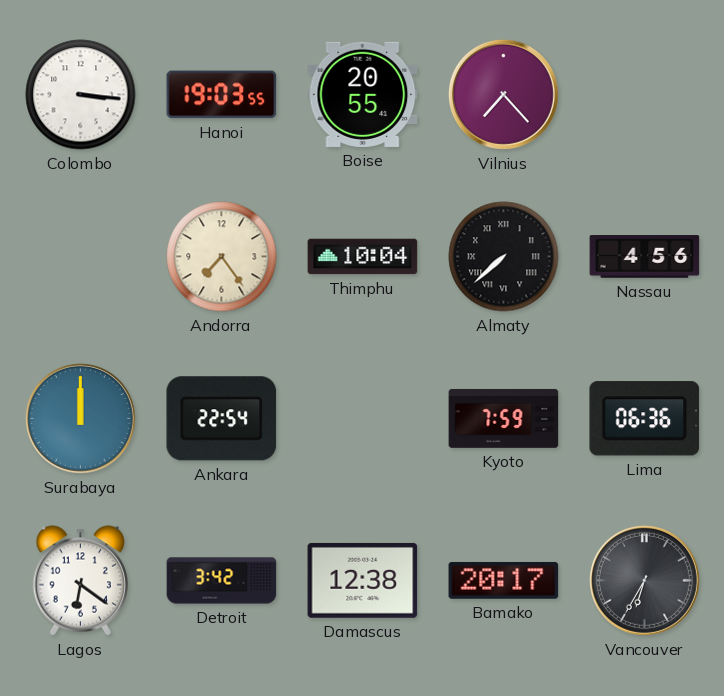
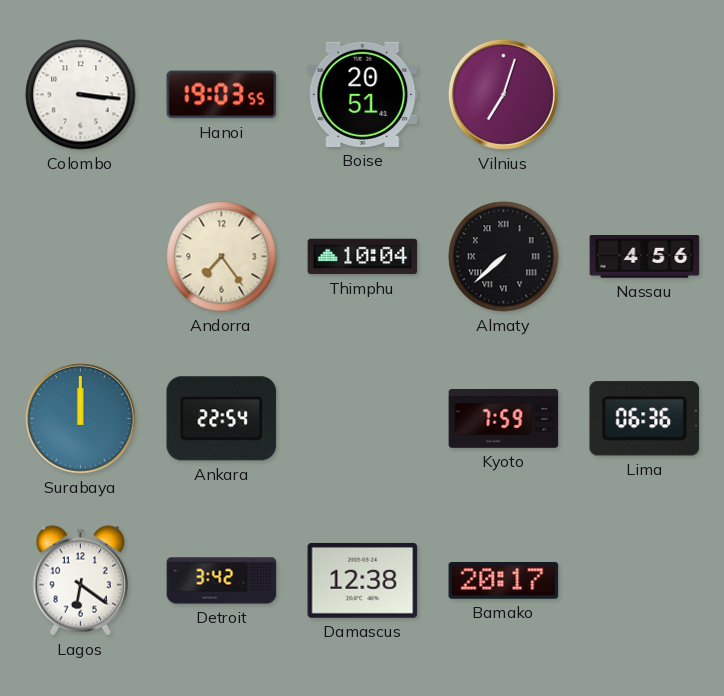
Boise: 20:55 -> 20:51 (363, 94)
Vilnius: 7:23 -> 7:03 (503, 94)
Vancouver: 6:35 -> none (644, 580)
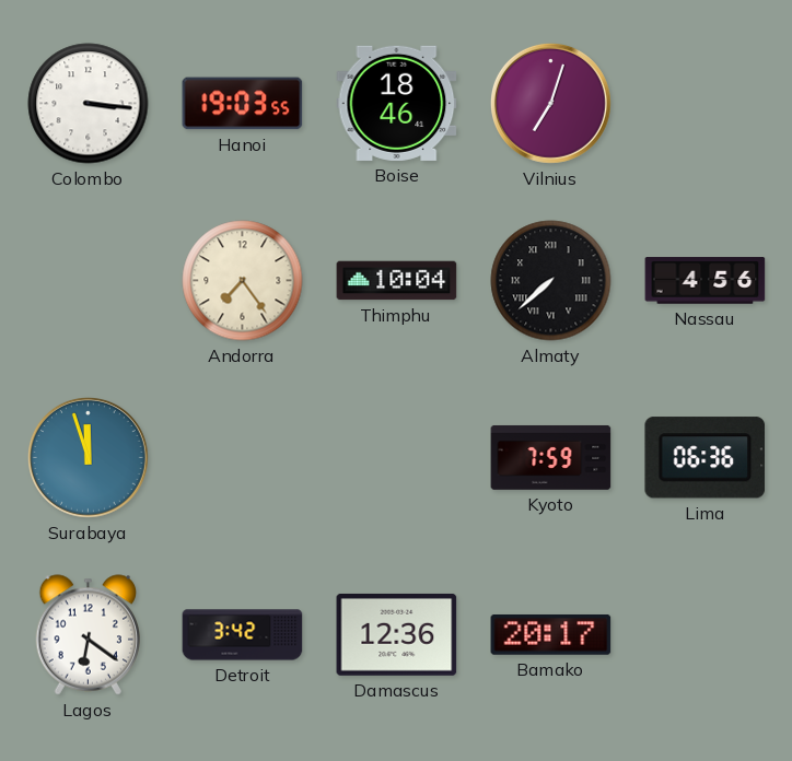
Boise: 20:51 -> 18:46 (397, 103)
Surabaya: 12:00 -> 11:57 (88, 457)
Ankara: 22:54 -> none (222, 419)
Damascus: 12:38 -> 12:36 (397, 634)
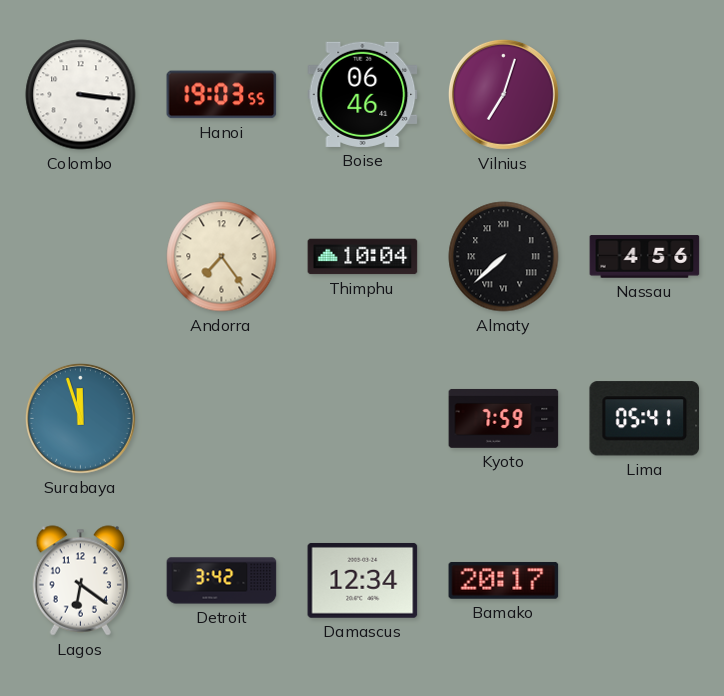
Boise: 18:46 -> 06:46 (363, 94)
Lima: 06:36 -> 05:41 (645, 419)
Damascus: 12:36 -> 12:34 (363, 580)
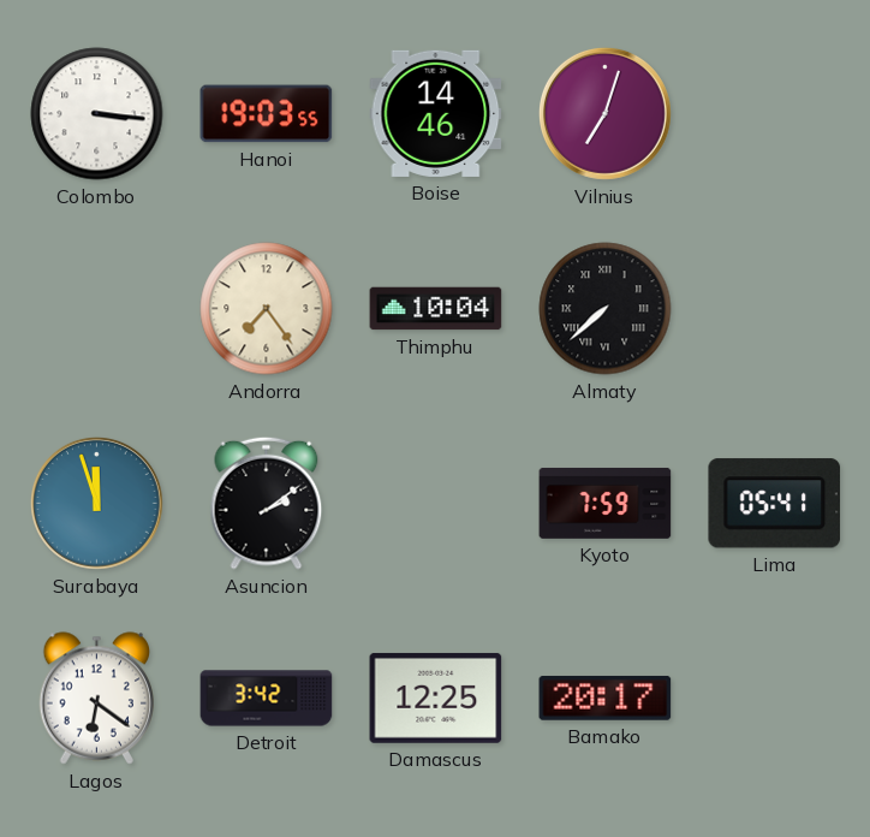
Boise: 06:46 -> 14:46 (436, 113)
Nassau: 4:56 -> none (645, 257)
Asuncion: none -> 2:09 (267, 503)
Damascus: 12:34 -> 12:25 (436, 698)
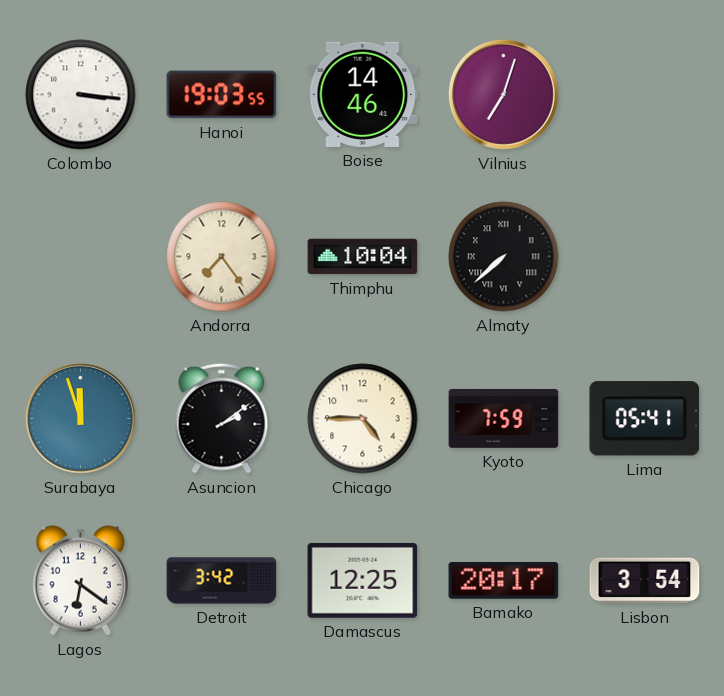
Chicago: none -> 4:45 (363, 419)
Lisbon: none -> 3:54 (645, 581)
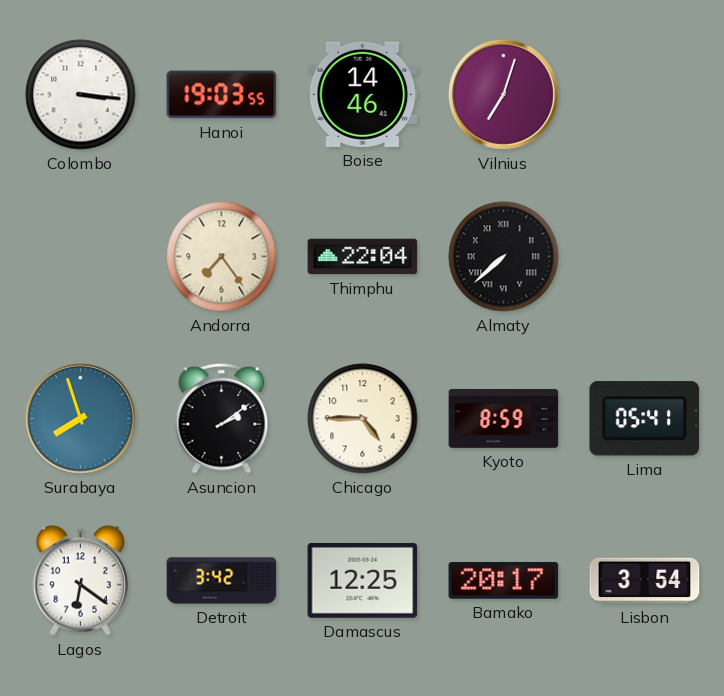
Thimphu: 10:04 -> 22:04 (363, 257)
Surabaya: 11:57 -> 7:57 (80, 418)
Kyoto: 7:59 -> 8:59 (504, 418)
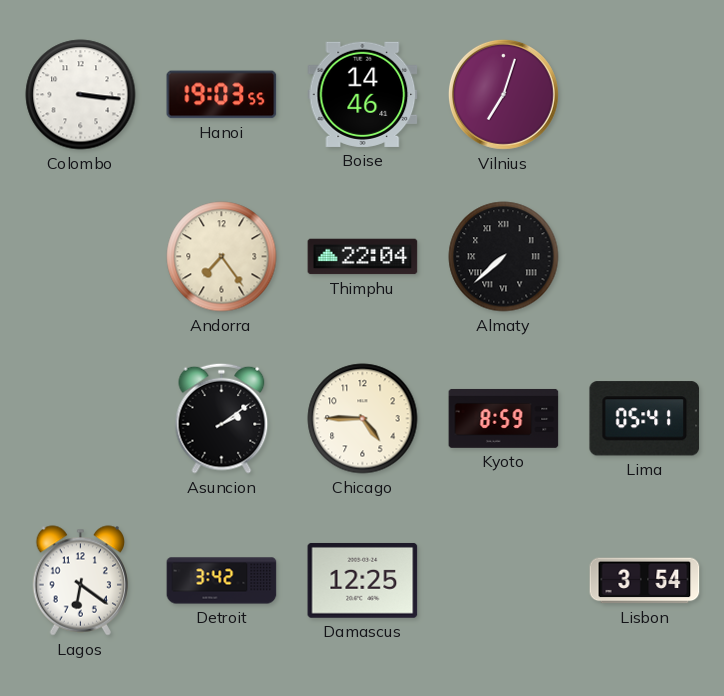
Surabaya: 7:57 -> none (80, 418)
Bamako: 20:17 -> none (504, 580)
